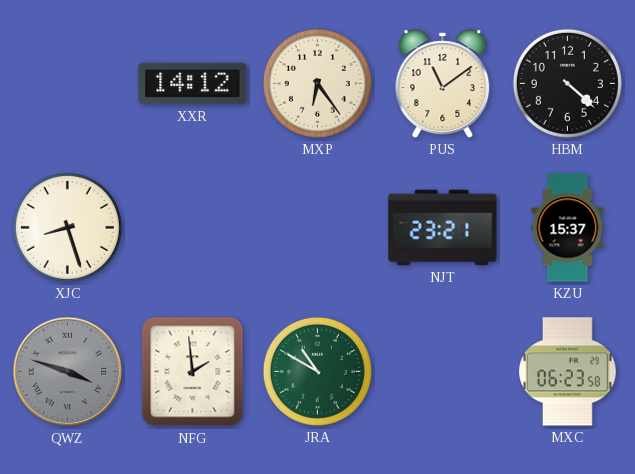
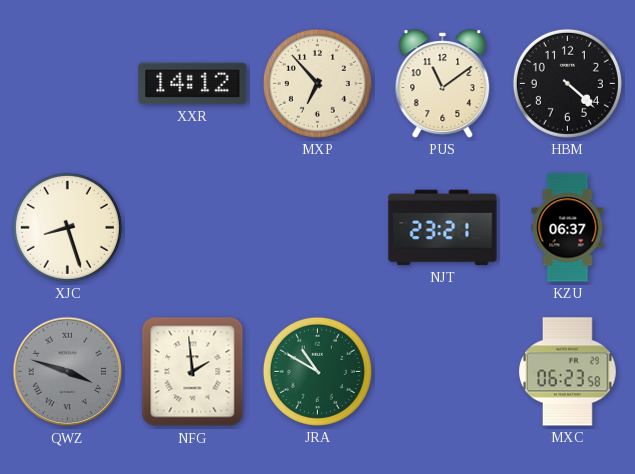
MXP: 6:24 -> 6:53 (317, 83)
KZU: 15:37 -> 06:37 (568, 228)
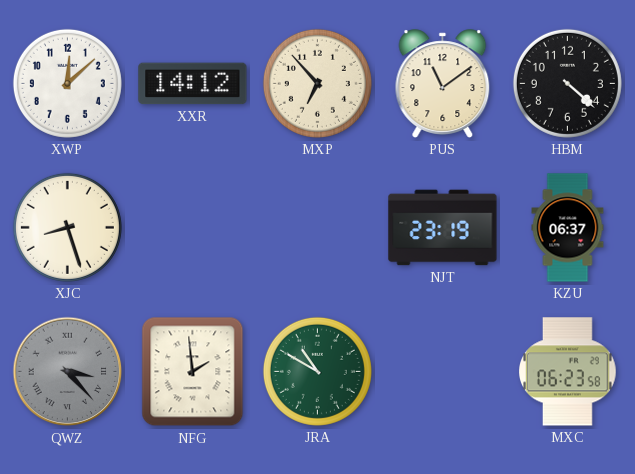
XWP: none -> 12:08 (67, 83)
NJT: 23:21 -> 23:19 (443, 228)
QWZ: 3:48 -> 3:23 (68, 372)
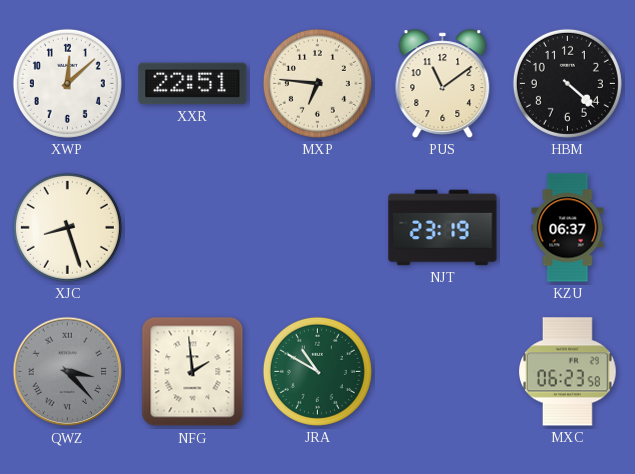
XXR: 14:12 -> 22:51 (193, 84)
MXP: 6:53 -> 6:46 (317, 83)
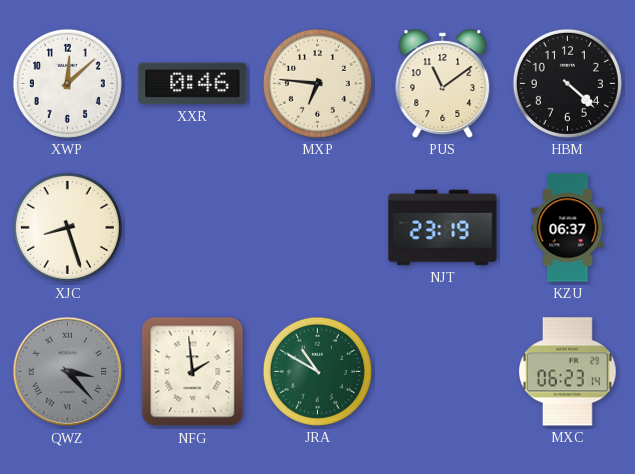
XXR: 22:51 -> 0:46 (193, 84)
MXC: 06:23:58 -> 06:23:14 (568, 372)
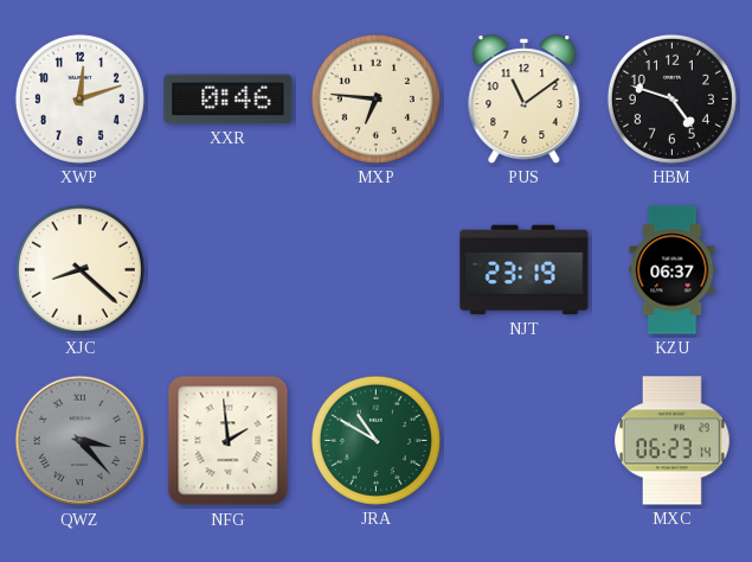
XWP: 12:08 -> 12:12 (79, 98)
HBM: 4:22 -> 4:48 (671, 98)
XJC: 8:27 -> 8:22 (79, 269)
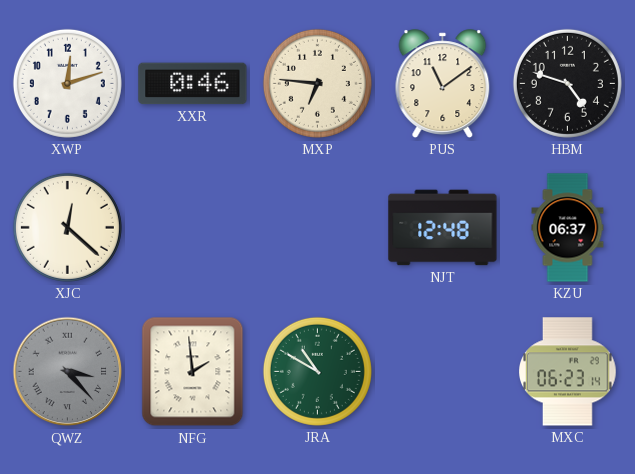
XJC: 8:22 -> 12:22 (67, 227)
NJT: 23:19 -> 12:48 (443, 228)
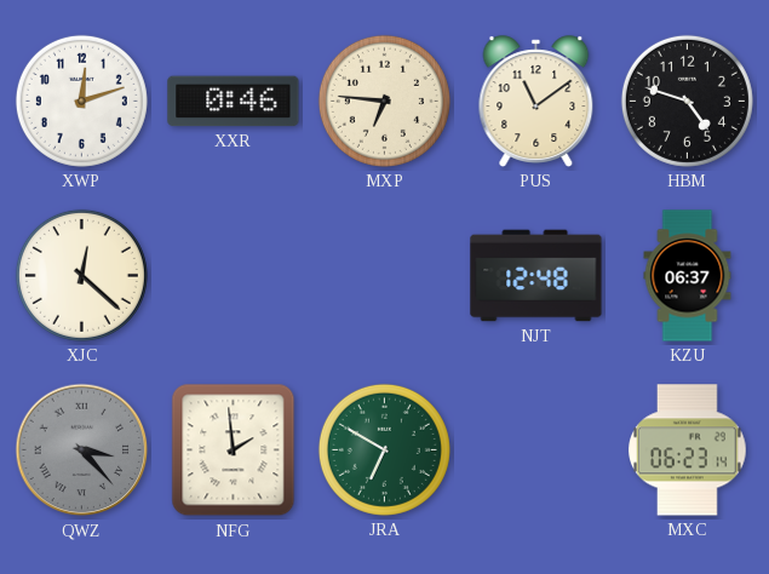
JRA: 10:50 -> 6:50 (384, 449)
